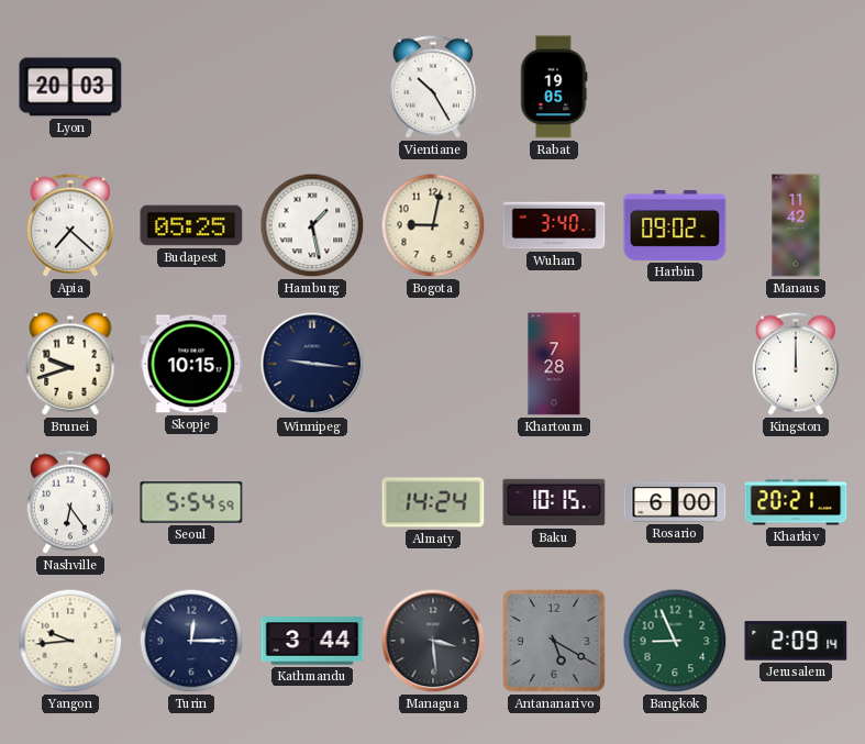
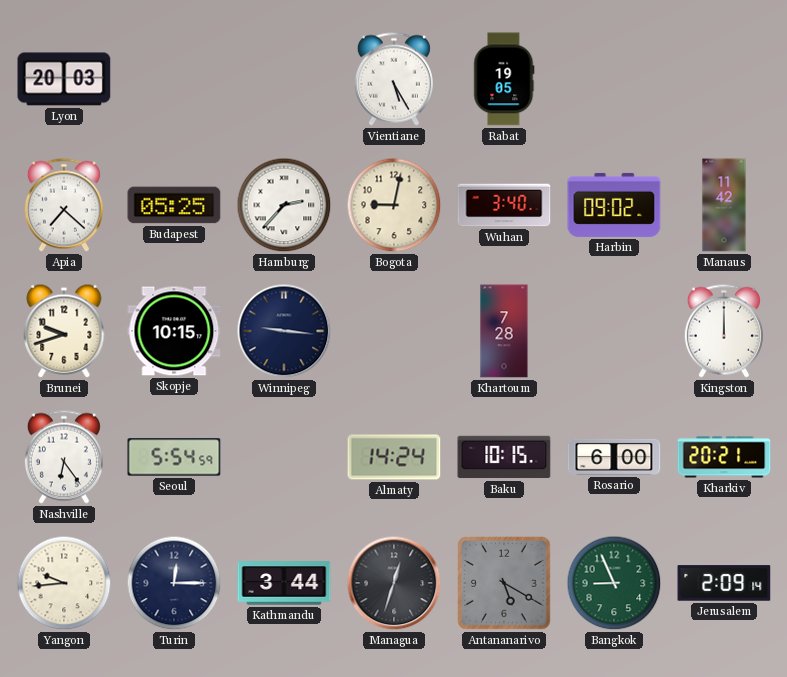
Vientiane: 10:25 -> 5:25 (394, 79)
Hamburg: 1:28 -> 2:37 (284, 205)
Managua: 3:29 -> 12:33 (394, 583)
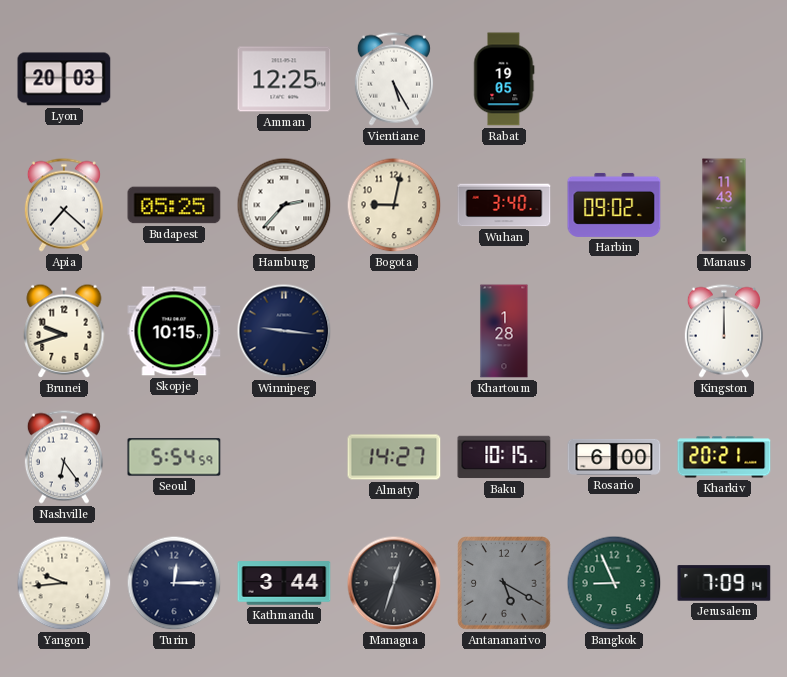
Amman: none -> 12:25 (284, 79)
Manaus: 11:42 -> 11:43 (724, 205)
Khartoum: 7:28 -> 1:28 (504, 331)
Almaty: 14:24 -> 14:27 (394, 457)
Jerusalem: 2:09 -> 7:09 (724, 583)
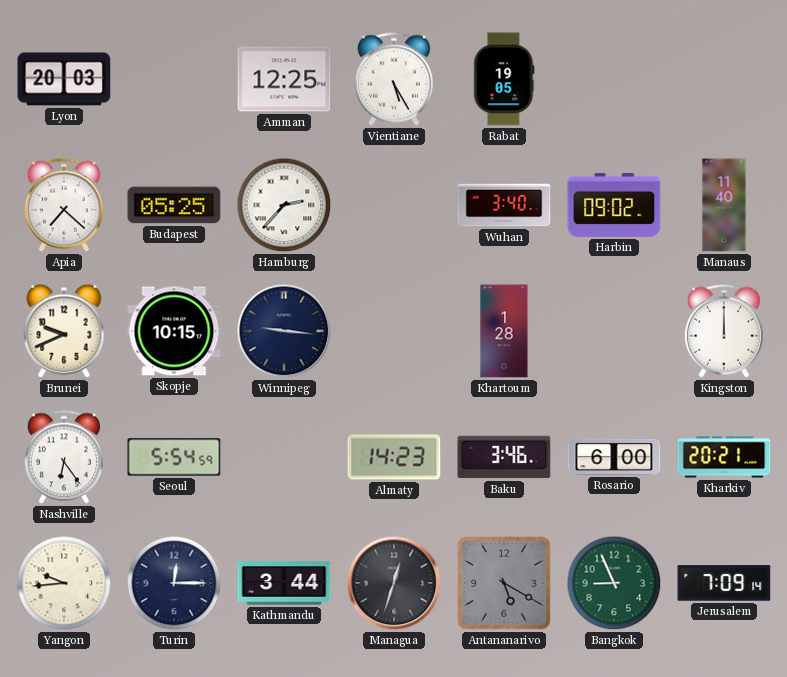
Bogota: 9:02 -> none (394, 205)
Manaus: 11:43 -> 11:40 (724, 205)
Brunei: 9:42 -> 9:41 (64, 331)
Almaty: 14:27 -> 14:23 (394, 457)
Baku: 10:15 -> 3:46 (504, 457)
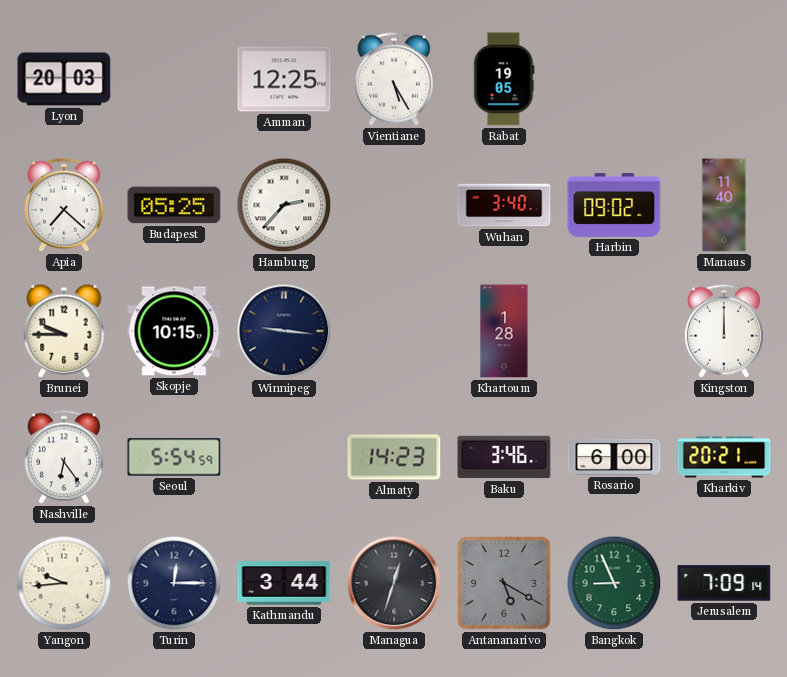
Brunei: 9:41 -> 9:45 (64, 331)
